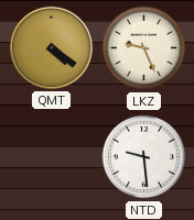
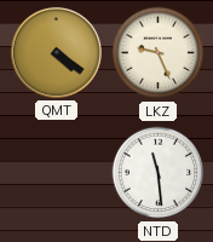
NTD: 9:29 -> 11:29 (159, 173)
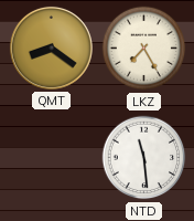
QMT: 4:21 -> 8:21 (51, 48)
LKZ: 9:26 -> 7:25 (144, 49)
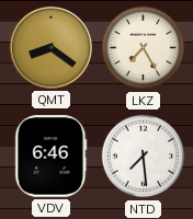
VDV: none -> 6:46 (52, 157)
NTD: 11:29 -> 7:29 (144, 157)
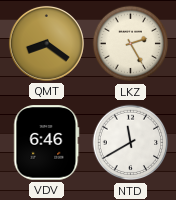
LKZ: 7:25 -> 2:25 (131, 44)
NTD: 7:29 -> 11:40 (131, 143)
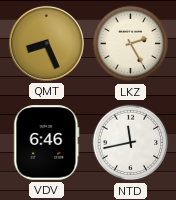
QMT: 8:21 -> 8:26 (46, 43)
NTD: 11:40 -> 11:43 (131, 143)
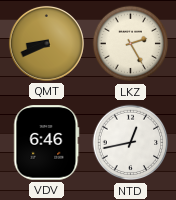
QMT: 8:26 -> 8:41 (46, 43)
NTD: 11:43 -> 12:43 (131, 143)
